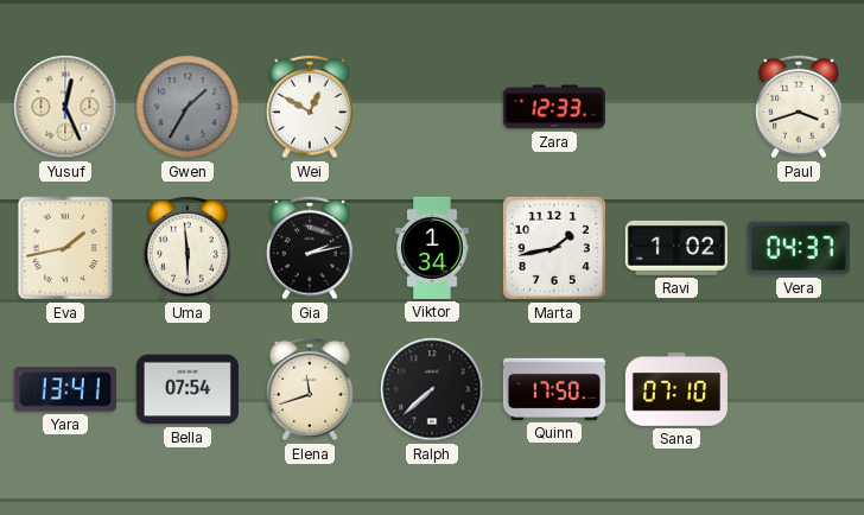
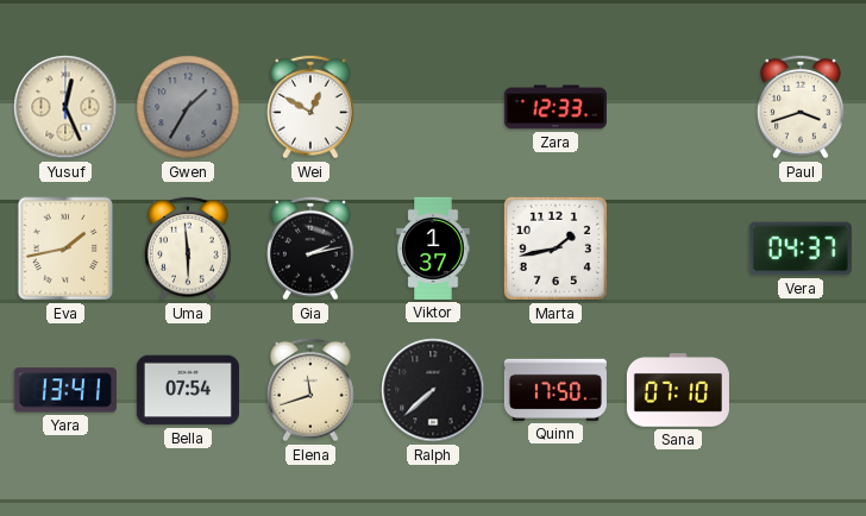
Viktor: 1:34 -> 1:37 (433, 248)
Ravi: 1:02 -> none (676, 248)
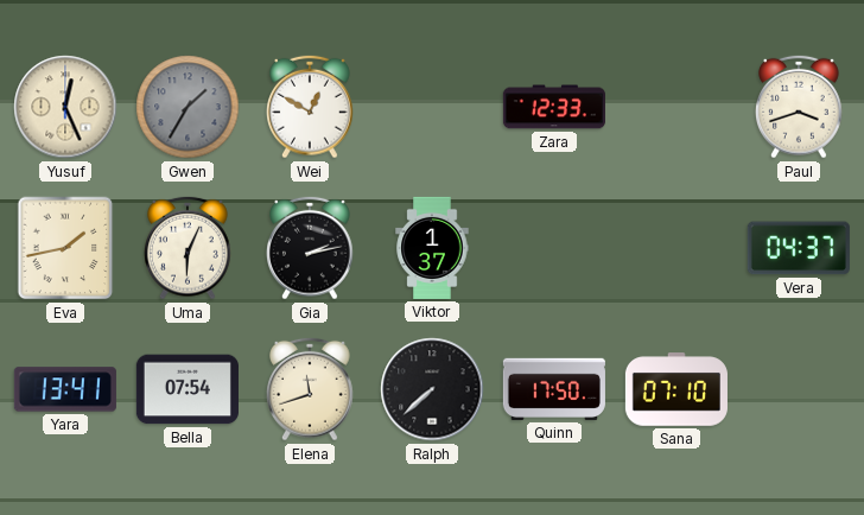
Uma: 5:59 -> 6:04 (189, 248)
Marta: 1:43 -> none (556, 248)
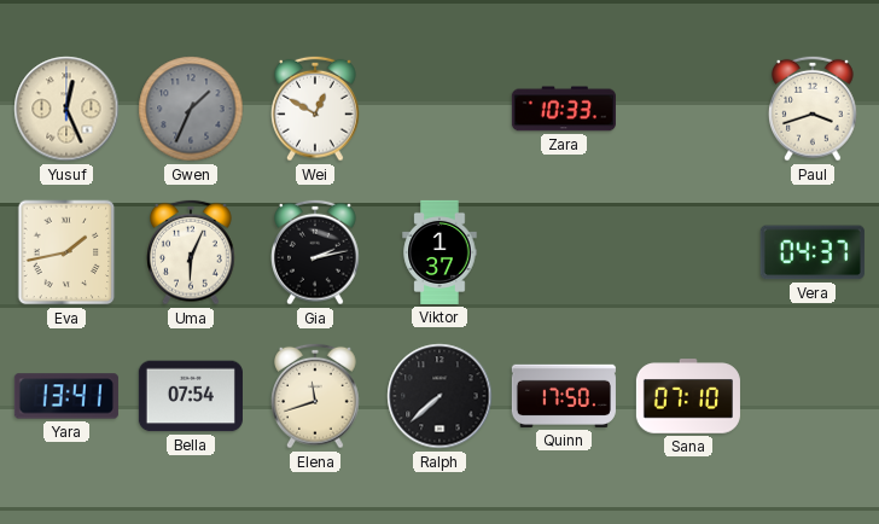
Gwen: 1:35 -> 1:34 (191, 109)
Zara: 12:33 -> 10:33 (564, 109)
